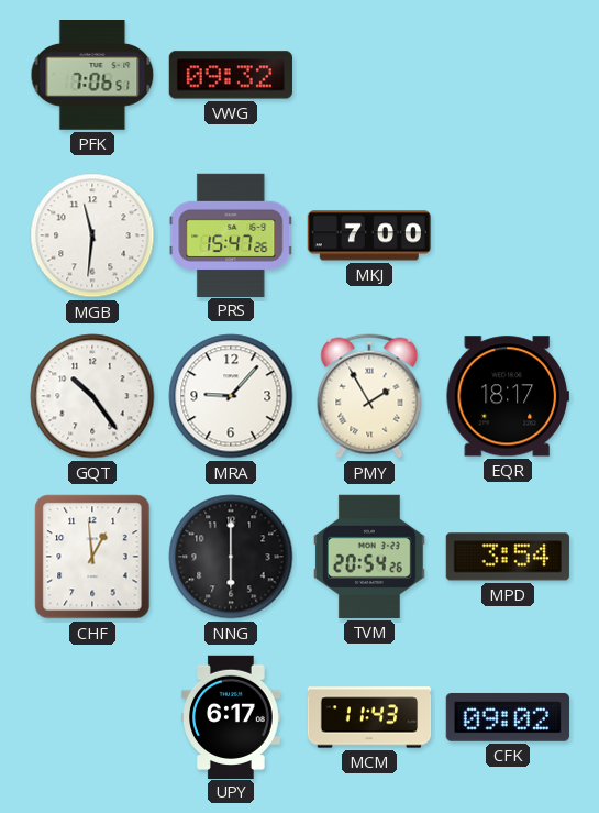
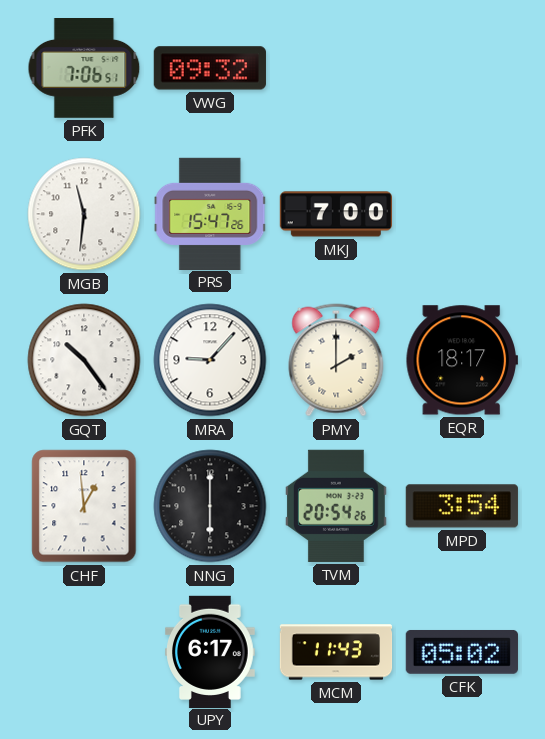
PMY: 1:55 -> 2:00 (336, 360)
CFK: 09:02 -> 05:02 (462, 652)
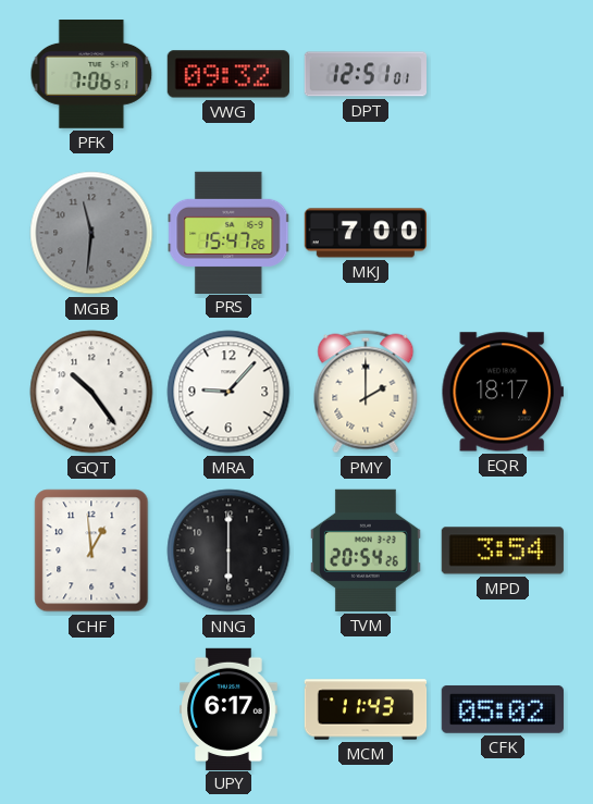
DPT: none -> 12:51 (365, 74)
MGB dial: white -> grey (91, 233)
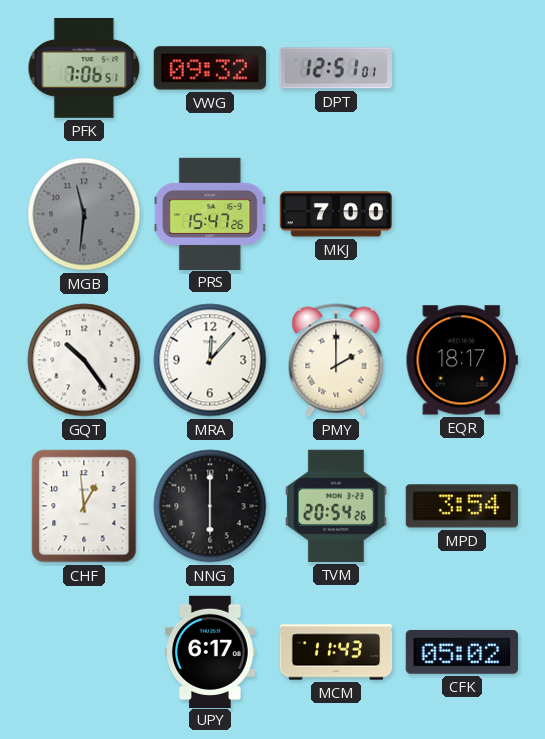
MRA: 9:07 -> 12:07 (210, 360)
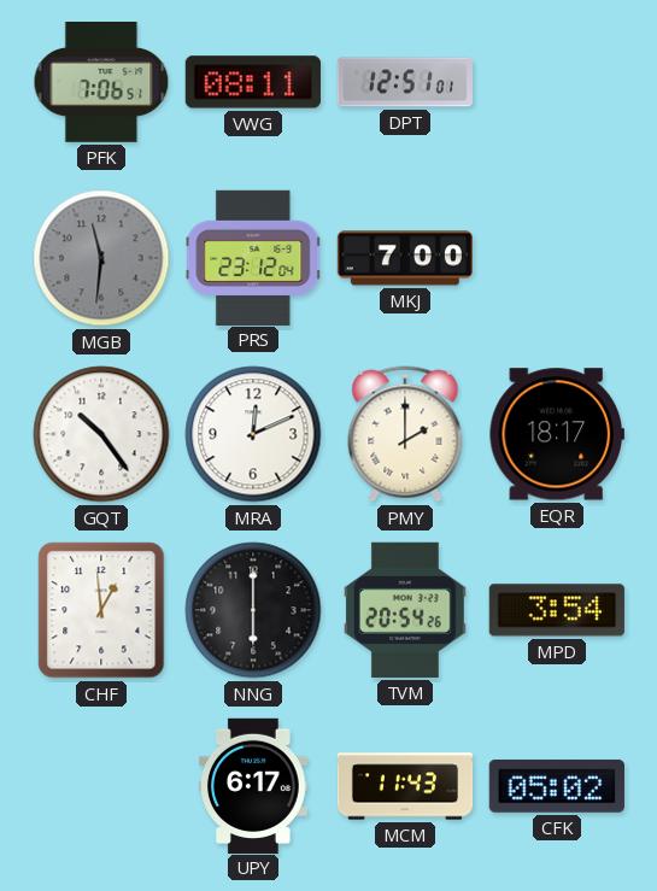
VWG: 09:32 -> 08:11 (253, 82)
PRS: 15:47 -> 23:12 (253, 257)
MRA: 12:07 -> 12:11 (253, 434)
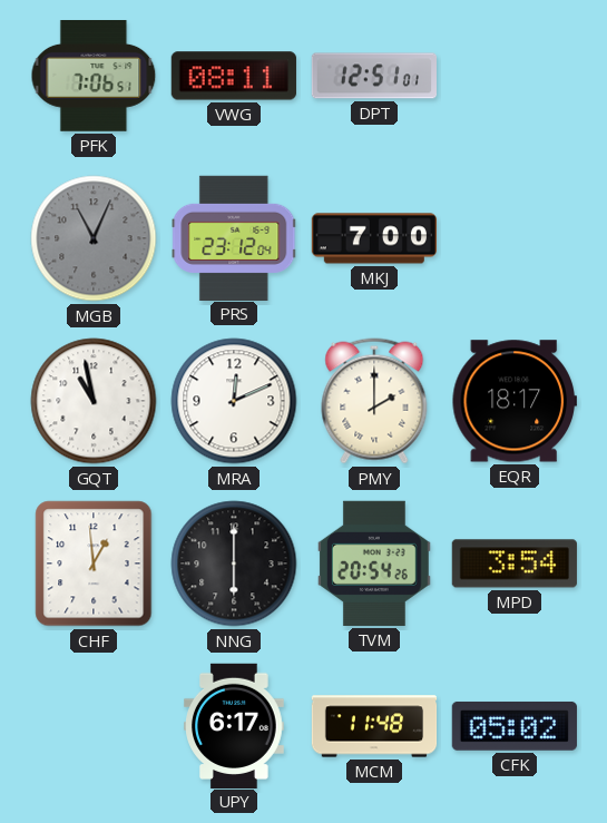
MGB: 11:31 -> 11:04 (94, 238)
GQT: 10:24 -> 10:58 (94, 401)
MCM: 11:43 -> 11:48 (374, 726)
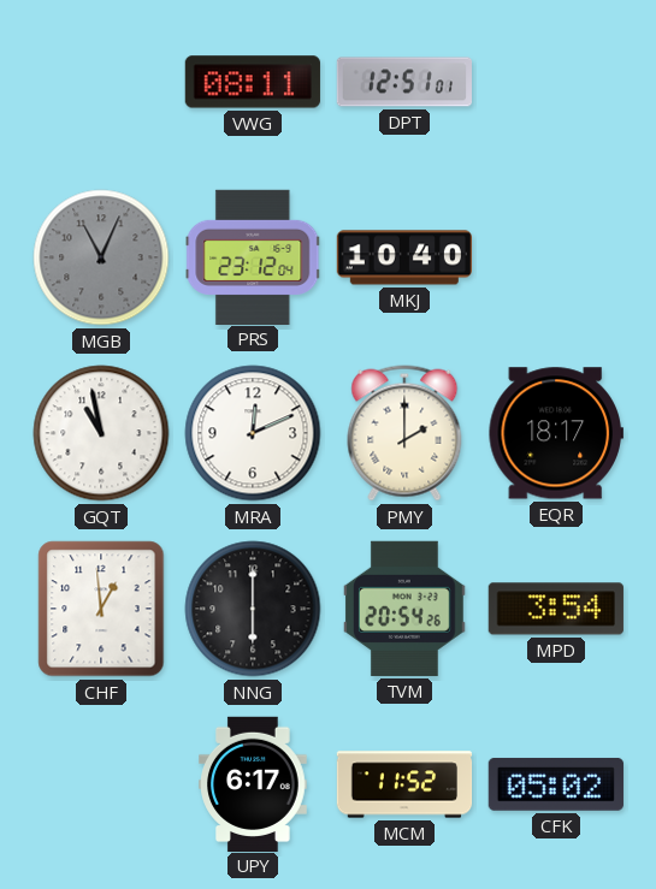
PFK: 7:06 -> none (94, 77)
MKJ: 7:00 -> 10:40 (403, 257)
MCM: 11:48 -> 11:52 (404, 784)
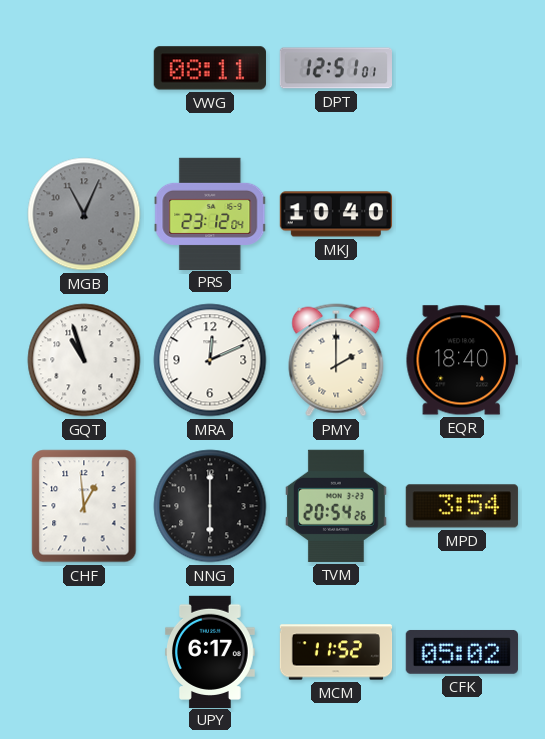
GQT: 10:58 -> 10:57 (84, 360)
EQR: 18:17 -> 18:40 (462, 360)
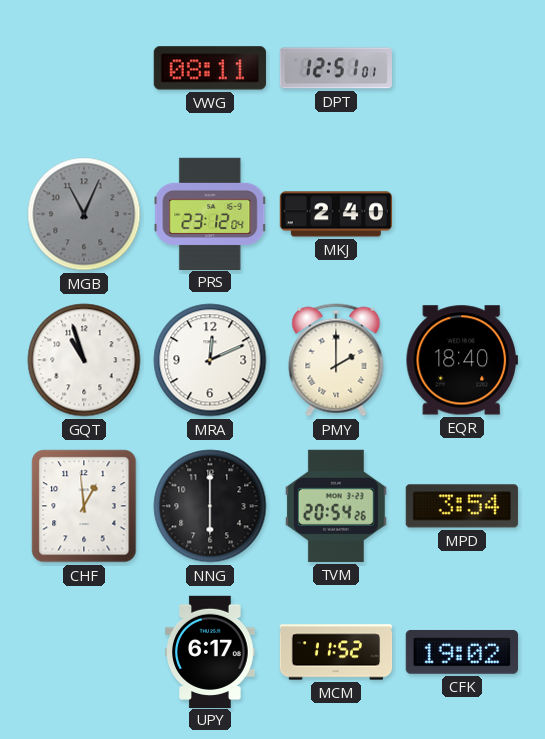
MKJ: 10:40 -> 2:40 (335, 214)
CFK: 05:02 -> 19:02 (462, 652)
